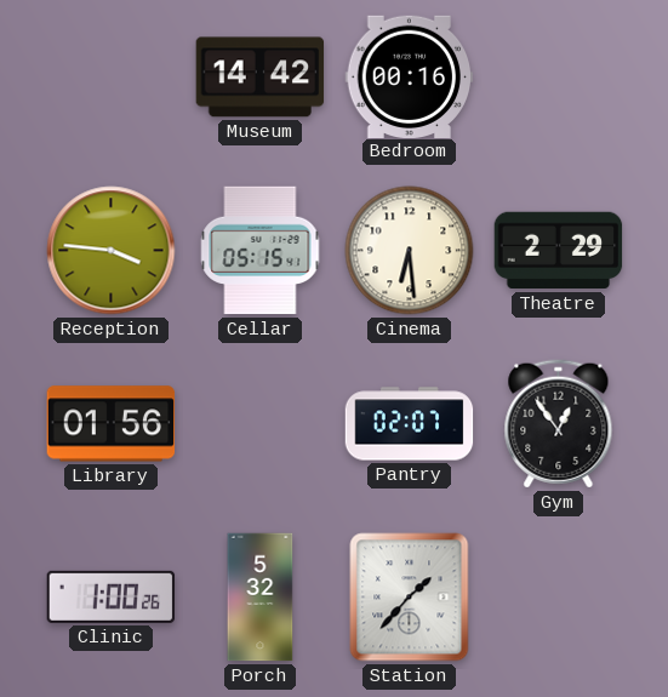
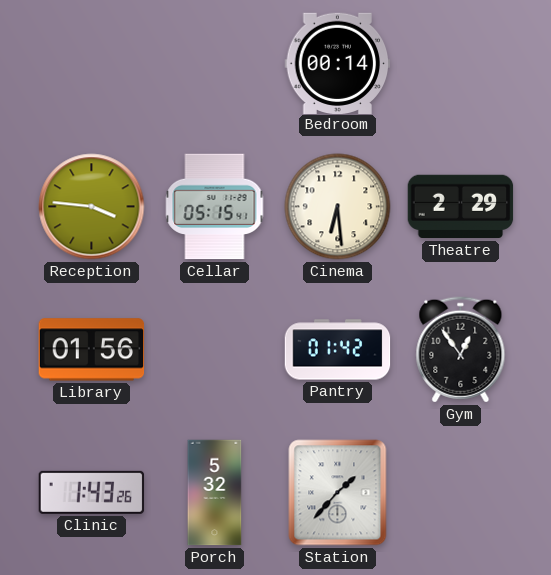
Museum: 14:42 -> none (261, 78)
Bedroom: 00:16 -> 00:14 (338, 63)
Pantry: 02:07 -> 01:42 (338, 350)
Clinic: 1:00 -> 1:43 (92, 492)
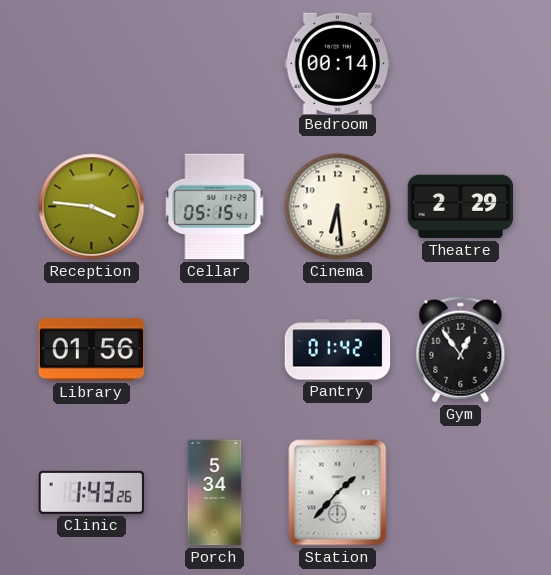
Porch: 5:32 -> 5:34 (215, 493)
